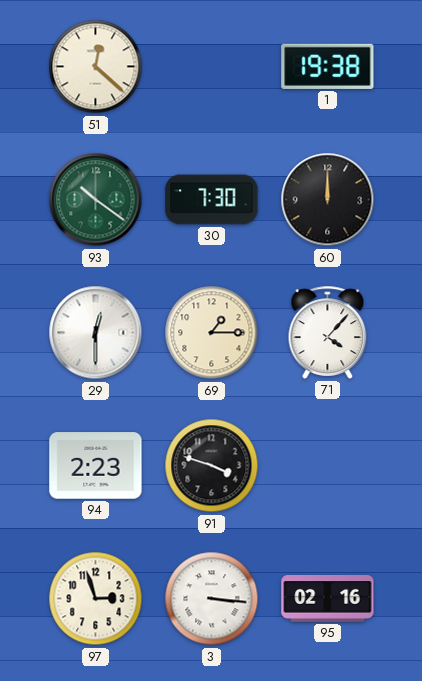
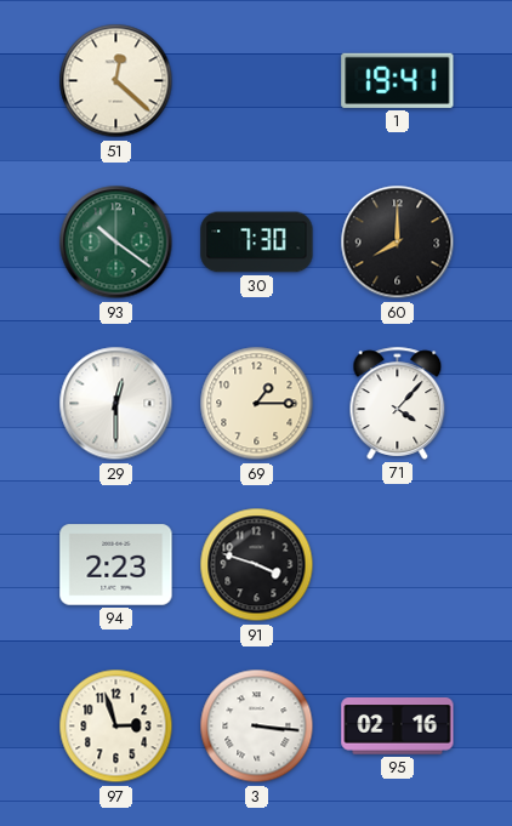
1: 19:38 -> 19:41 (398, 80)
60: 12:00 -> 8:00 (398, 243)
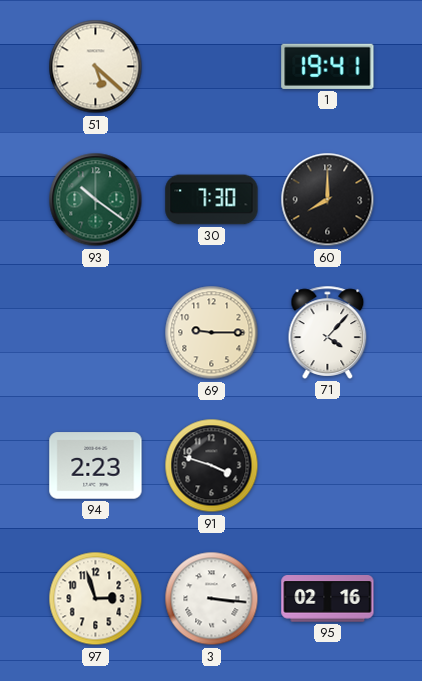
51: 12:22 -> 5:22 (96, 67)
29: 12:30 -> none (116, 404)
69: 1:15 -> 9:15 (212, 333)
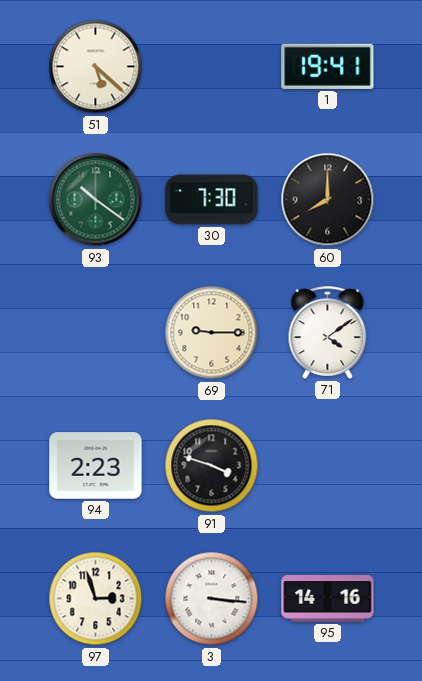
71: 4:07 -> 4:09 (328, 332)
95: 02:16 -> 14:16 (328, 599)
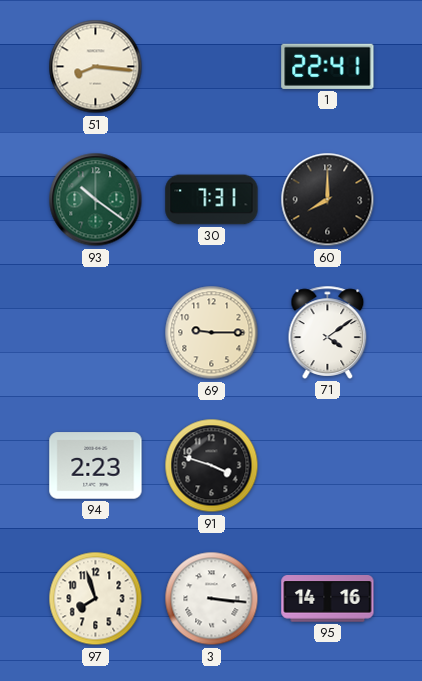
51: 5:22 -> 8:16 (96, 67)
1: 19:41 -> 22:41 (328, 66)
30: 7:30 -> 7:31 (212, 200)
97: 2:57 -> 7:57 (96, 599)
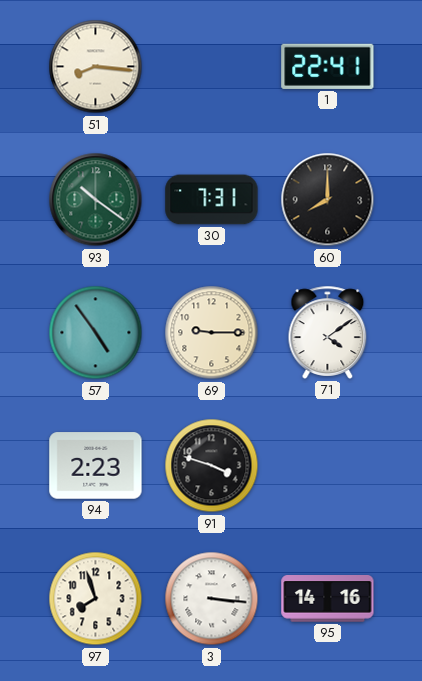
57: none -> 4:54 (96, 333)
